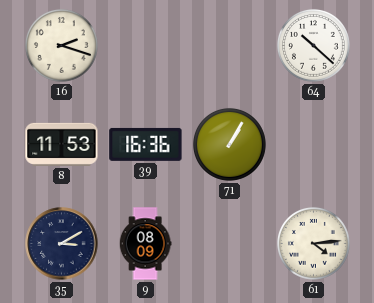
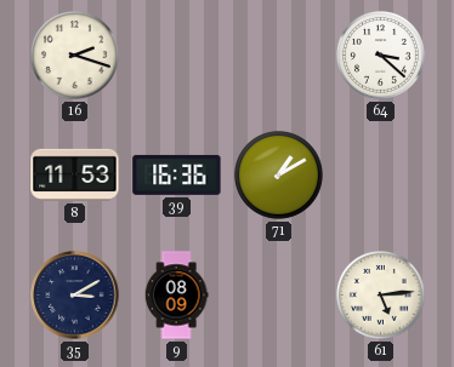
64: 10:22 -> 3:22 (380, 55)
71: 1:05 -> 1:10 (278, 174)
61: 4:14 -> 5:14 (380, 294)
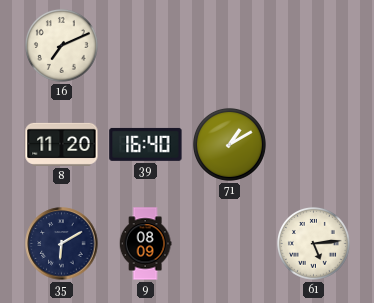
16: 2:18 -> 7:11 (61, 45)
64: 3:22 -> none (380, 55)
8: 11:53 -> 11:20 (62, 144)
39: 16:36 -> 16:40 (146, 144)
35: 3:10 -> 6:10 (62, 244)
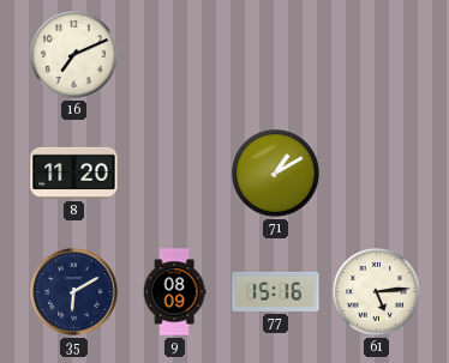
39: 16:40 -> none (146, 144)
77: none -> 15:16 (276, 291)
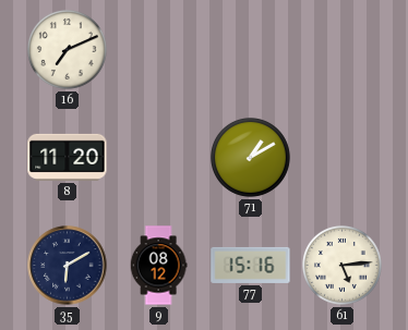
9: 08:09 -> 08:12 (158, 266)
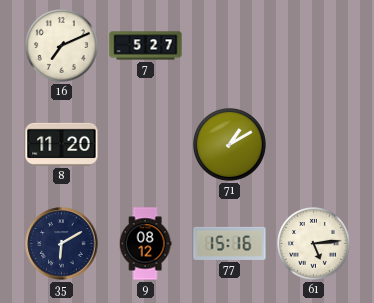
7: none -> 5:27 (146, 46)
